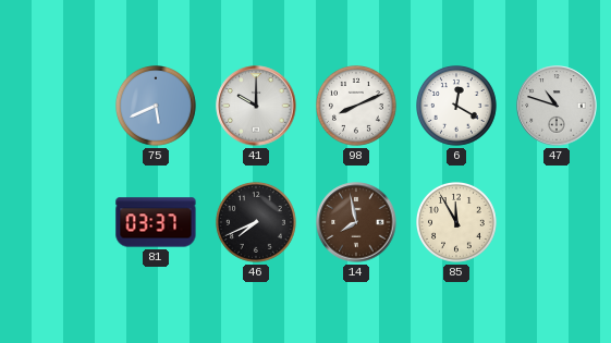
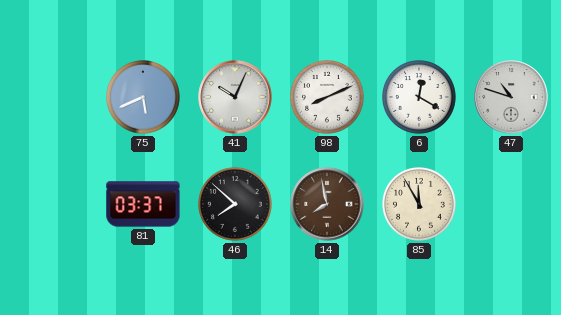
41: 10:00 -> 10:04 (235, 97)
46: 7:41 -> 7:52 (236, 205)
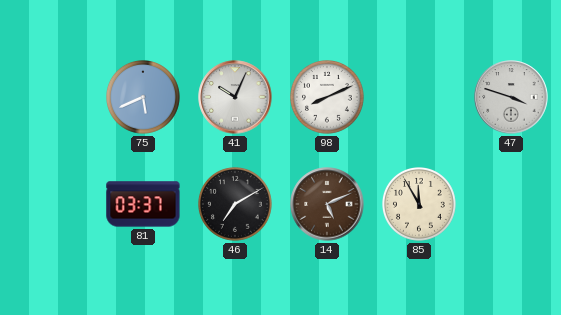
6: 12:20 -> none (420, 98)
47: 10:48 -> 3:48 (511, 97)
46: 7:52 -> 7:10 (236, 205)
14: 7:58 -> 5:11 (327, 204)
